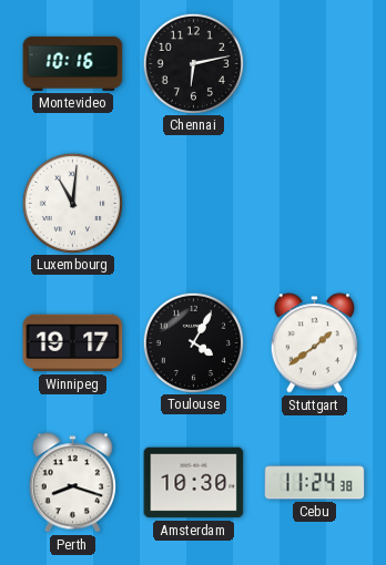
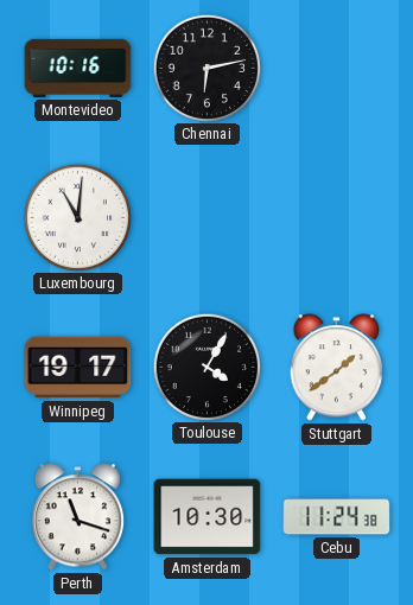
Perth: 8:18 -> 11:18 (77, 517)
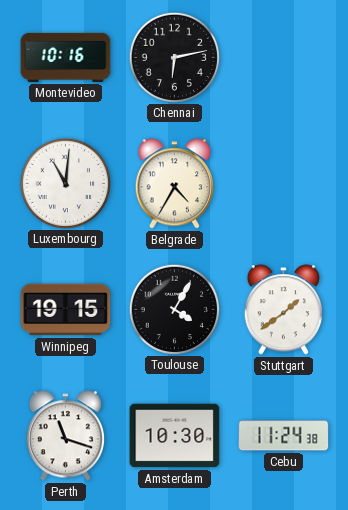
Belgrade: none -> 4:35 (174, 184)
Winnipeg: 19:17 -> 19:15 (66, 310)
